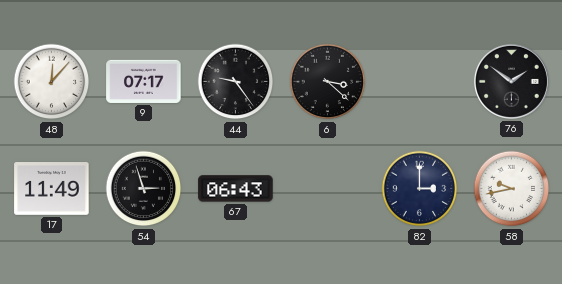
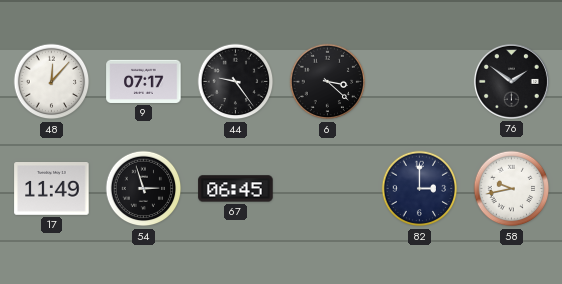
67: 06:43 -> 06:45 (236, 189)
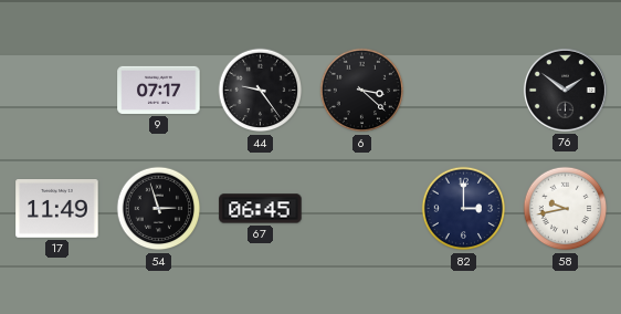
48: 12:07 -> none (52, 82)
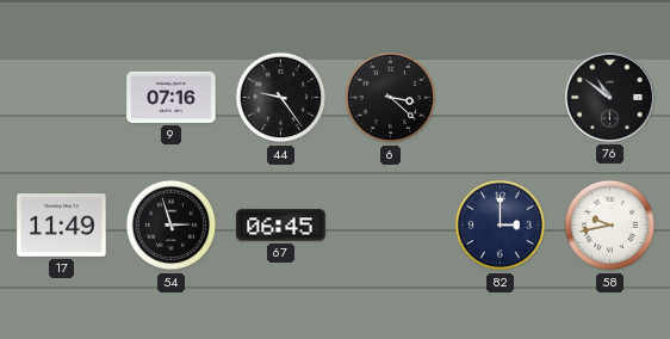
9: 07:17 -> 07:16 (172, 97)
76: 1:51 -> 10:51 (609, 97)
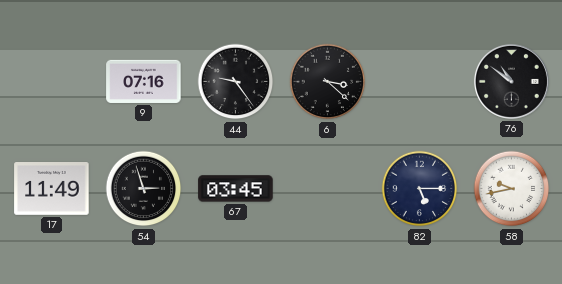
67: 06:45 -> 03:45 (236, 189)
82: 3:00 -> 5:15 (420, 189)
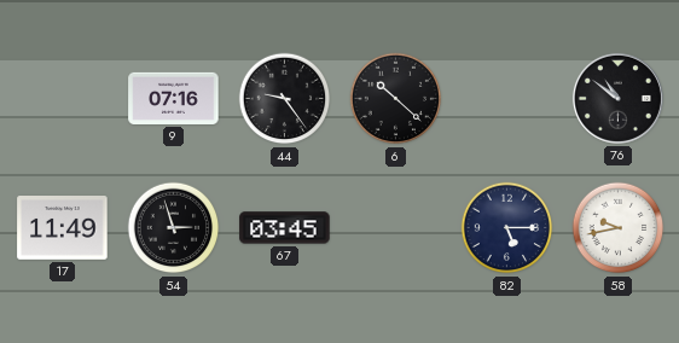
6: 3:22 -> 10:22 (396, 99)
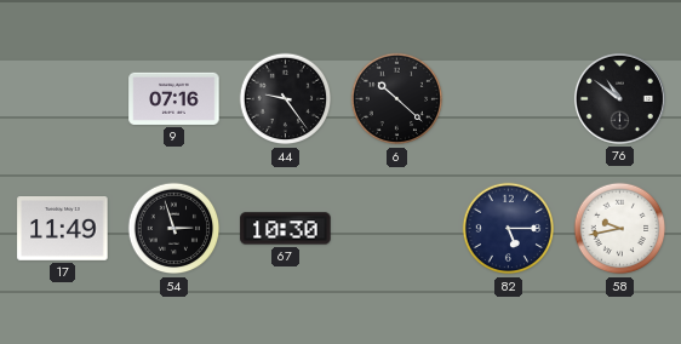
67: 03:45 -> 10:30 (286, 229)
